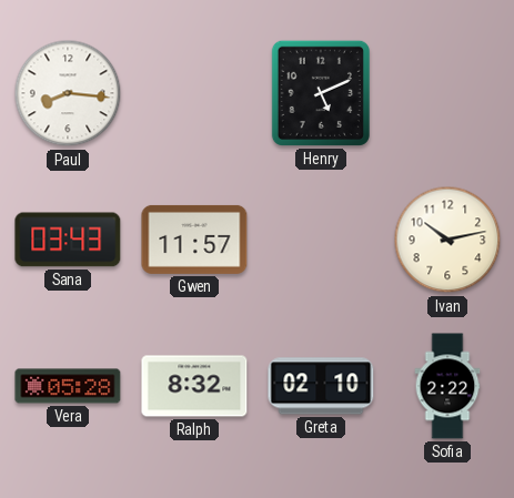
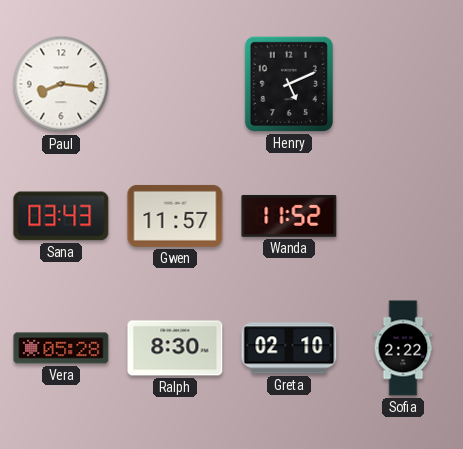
Wanda: none -> 11:52 (289, 216)
Ivan: 10:13 -> none (447, 240)
Ralph: 8:32 -> 8:30 (175, 348)
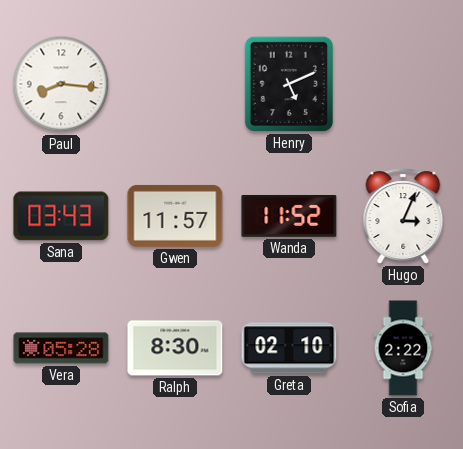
Hugo: none -> 3:04 (403, 216)
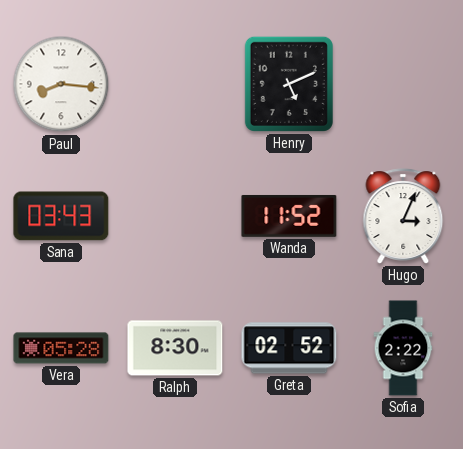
Gwen: 11:57 -> none (175, 216)
Greta: 02:10 -> 02:52 (289, 348)
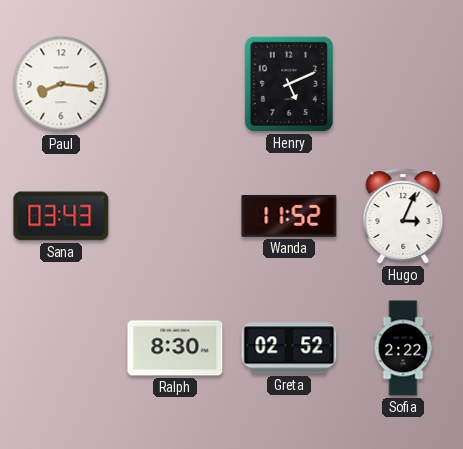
Vera: 05:28 -> none (61, 348)
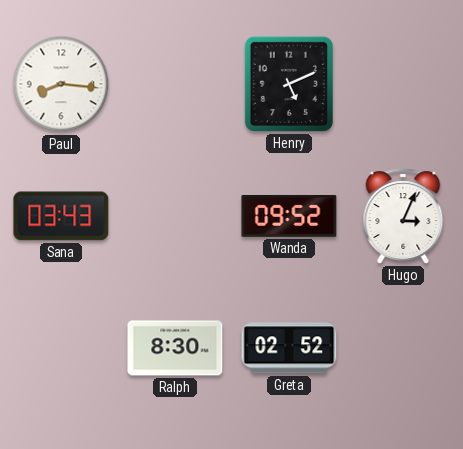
Wanda: 11:52 -> 09:52 (289, 216)
Sofia: 2:22 -> none (403, 348)
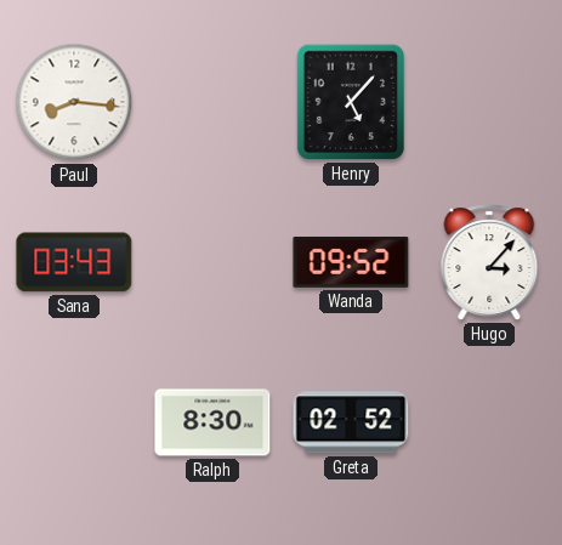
Henry: 5:11 -> 5:07 (351, 102)
Hugo: 3:04 -> 3:07 (489, 262)
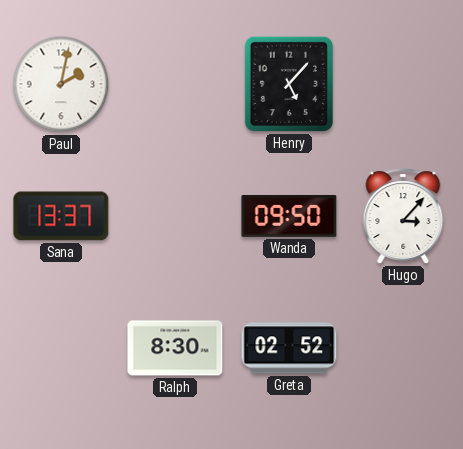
Paul: 8:16 -> 2:02 (61, 84)
Sana: 03:43 -> 13:37 (61, 216)
Wanda: 09:52 -> 09:50 (289, 216)
